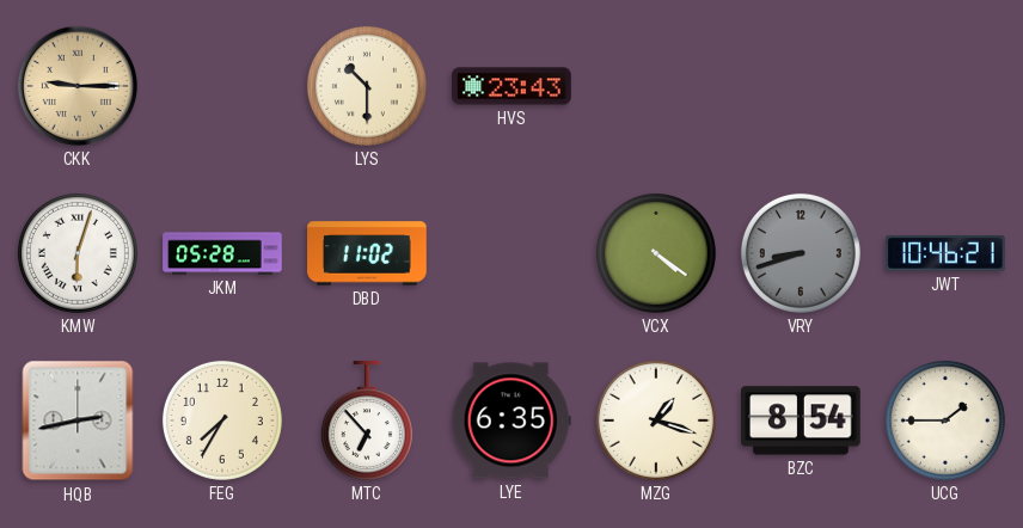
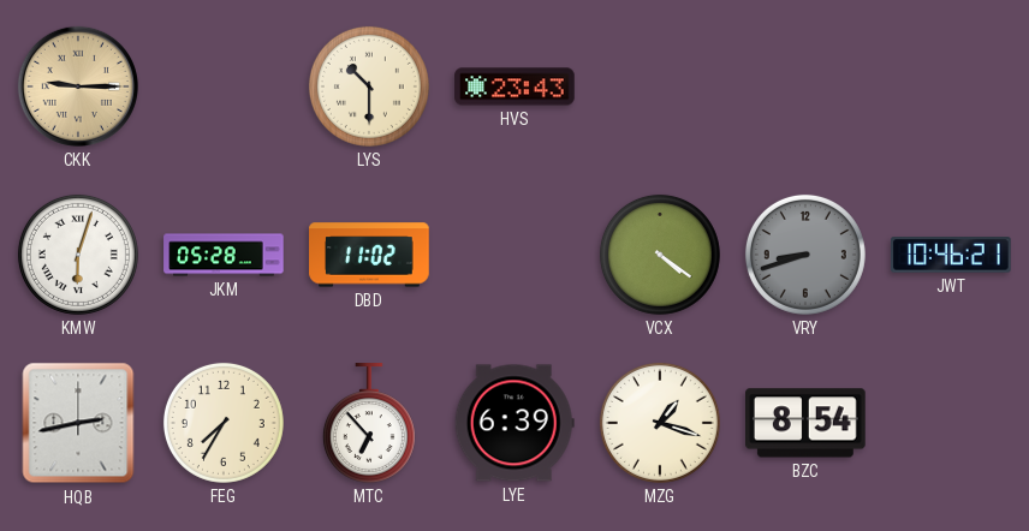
LYE: 6:35 -> 6:39 (514, 423)
UCG: 1:45 -> none (945, 420)
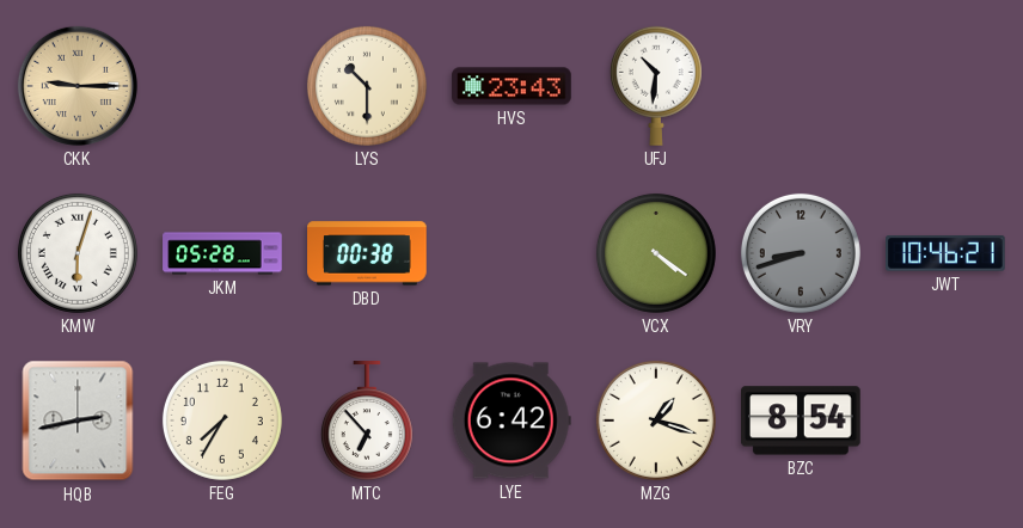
UFJ: none -> 10:31 (656, 86)
DBD: 11:02 -> 00:38 (367, 253)
LYE: 6:39 -> 6:42 (511, 420)
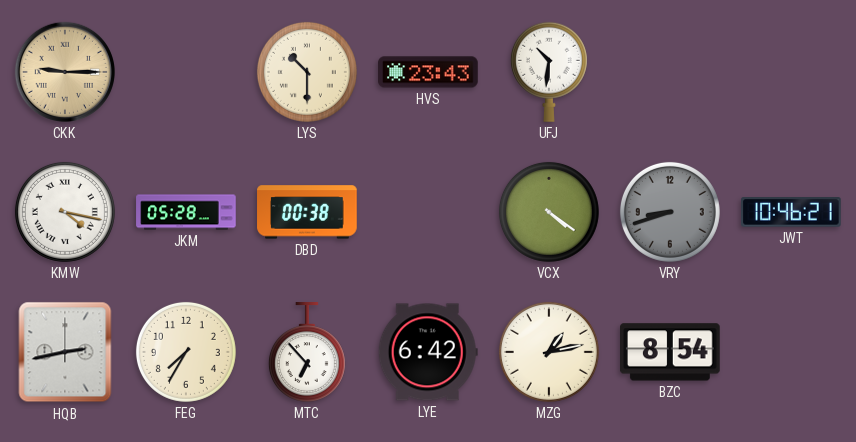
KMW: 6:03 -> 4:17 (65, 212)
MZG: 1:18 -> 1:13 (549, 352)
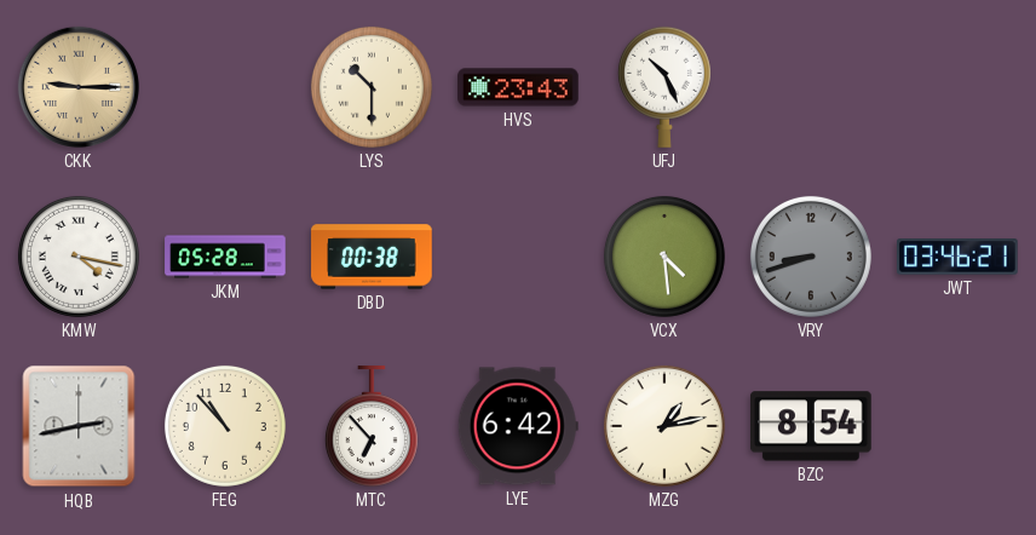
UFJ: 10:31 -> 10:26 (664, 87)
VCX: 4:21 -> 4:29 (664, 257)
JWT: 10:46 -> 03:46 (959, 257)
FEG: 7:35 -> 10:53 (225, 426)
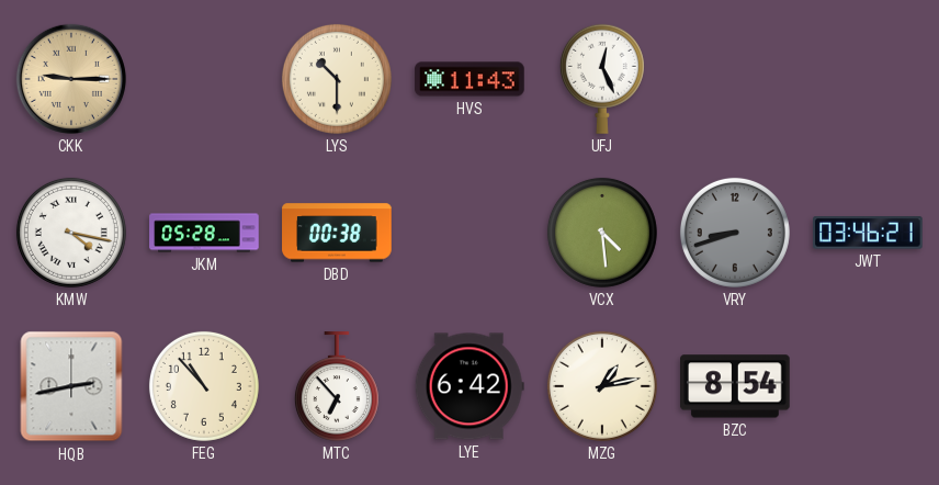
HVS: 23:43 -> 11:43 (470, 79)
UFJ: 10:26 -> 12:26 (602, 79)
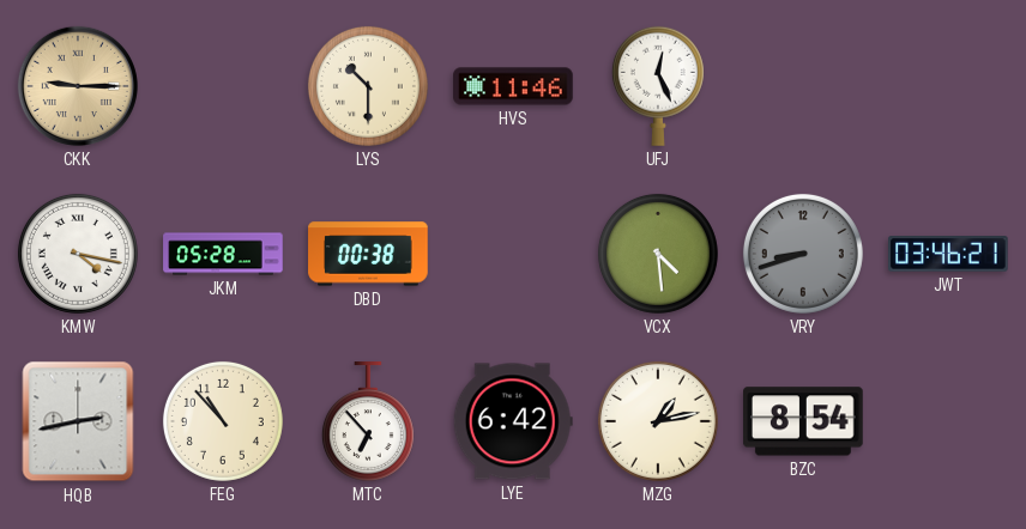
HVS: 11:43 -> 11:46 (513, 86)
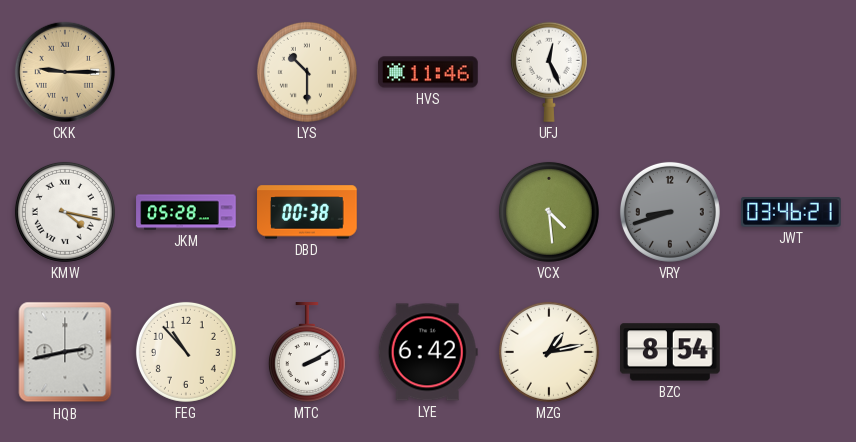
MTC: 6:53 -> 2:10 (307, 352)
